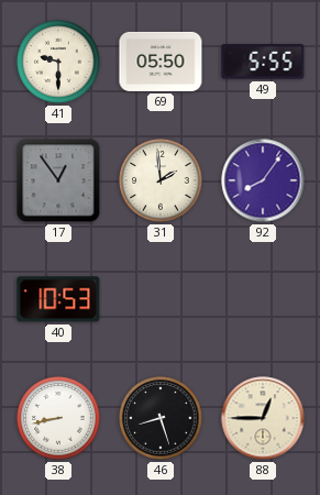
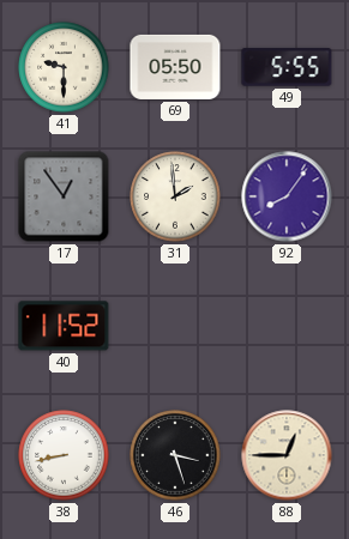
40: 10:53 -> 11:52 (64, 326)
46: 8:27 -> 3:27 (175, 455)
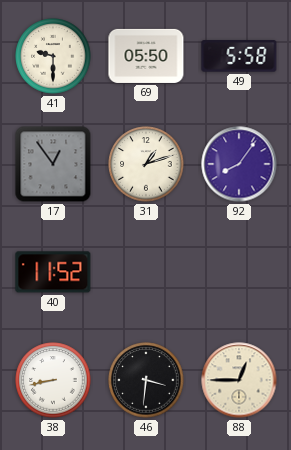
49: 5:55 -> 5:58 (239, 56)
31: 1:59 -> 1:12 (146, 164)
46: 3:27 -> 3:31 (146, 380)
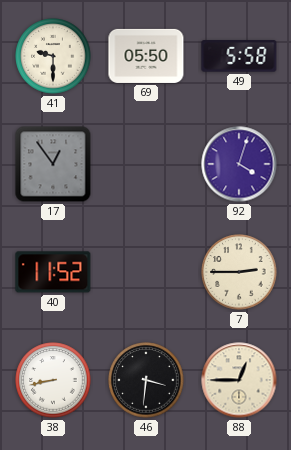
31: 1:12 -> none (146, 164)
92: 8:06 -> 4:03 (239, 164)
7: none -> 2:45 (239, 272)
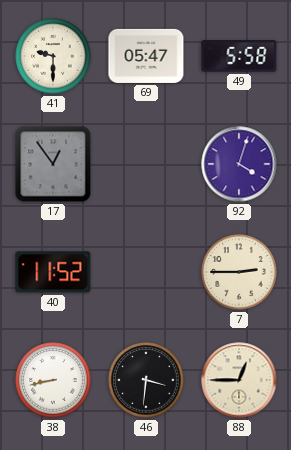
69: 05:50 -> 05:47 (146, 56)
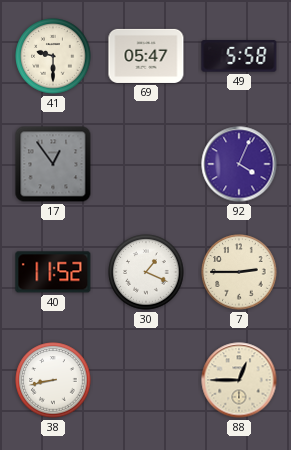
92: 4:03 -> 4:04 (239, 164)
30: none -> 1:19 (146, 272)
46: 3:31 -> none (146, 380)
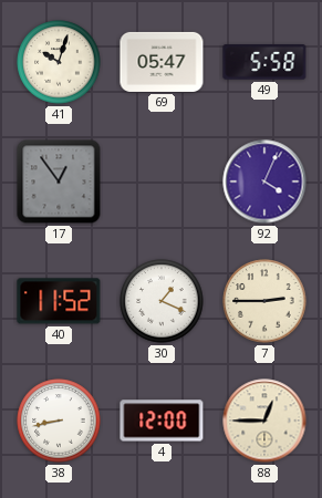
41: 9:30 -> 10:03 (59, 62)
4: none -> 12:00 (162, 421)
